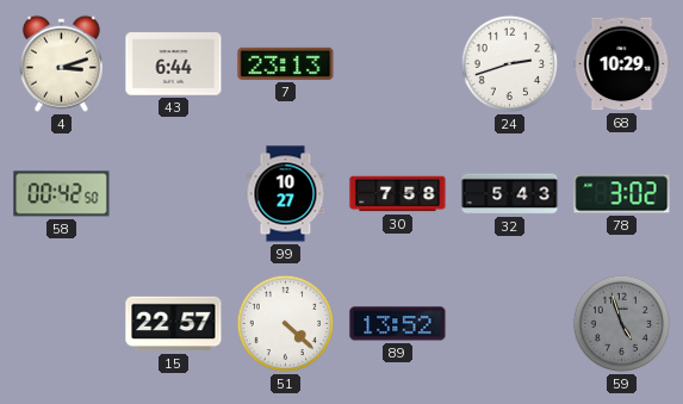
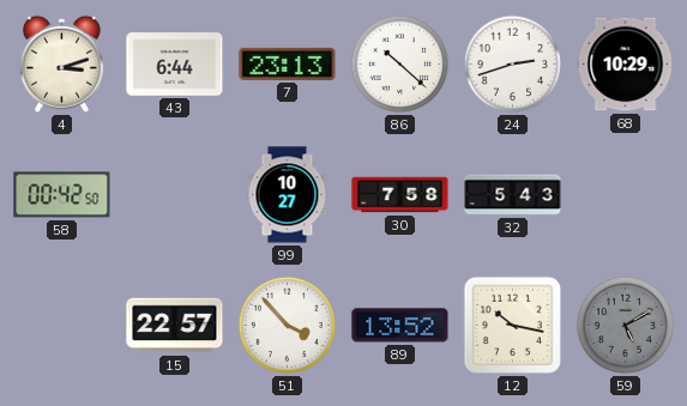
86: none -> 10:22 (399, 63)
78: 3:02 -> none (622, 194)
51: 4:22 -> 3:53 (287, 325)
12: none -> 10:17 (512, 325)
59: 4:57 -> 5:10 (625, 325)
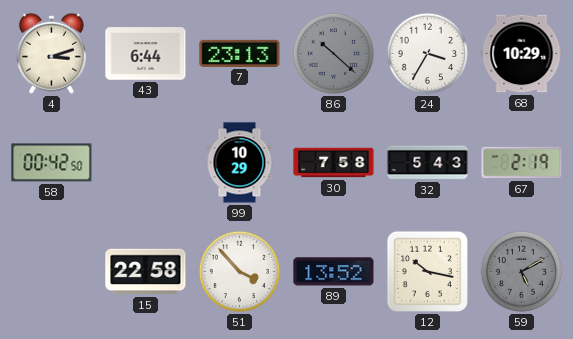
86 dial: white -> grey (333, 53)
24: 2:42 -> 3:35 (427, 53)
99: 10:27 -> 10:29 (240, 163)
67: none -> 2:19 (522, 163)
15: 22:57 -> 22:58 (146, 272)
